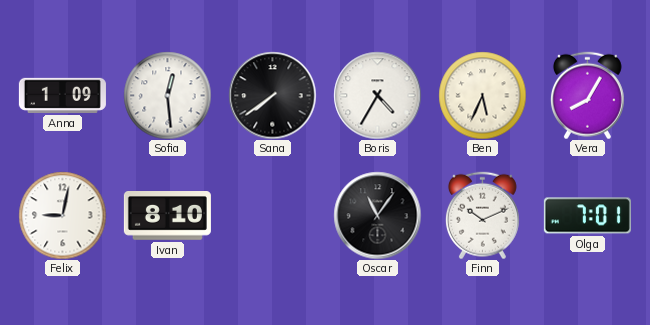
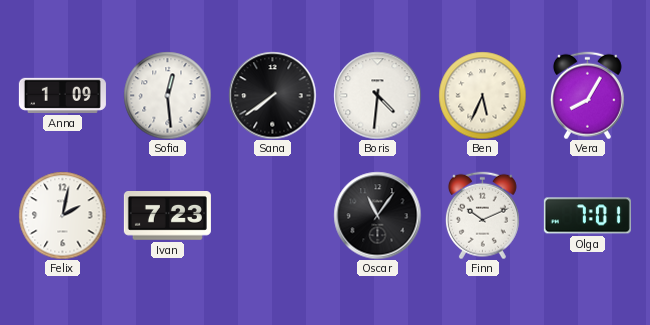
Boris: 4:35 -> 4:31 (377, 95)
Felix: 9:02 -> 2:02 (62, 215)
Ivan: 8:10 -> 7:23 (167, 216)
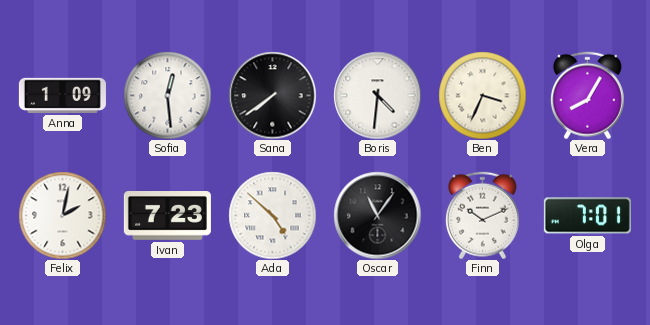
Ben: 5:34 -> 3:34 (482, 95)
Ada: none -> 4:52 (272, 215)
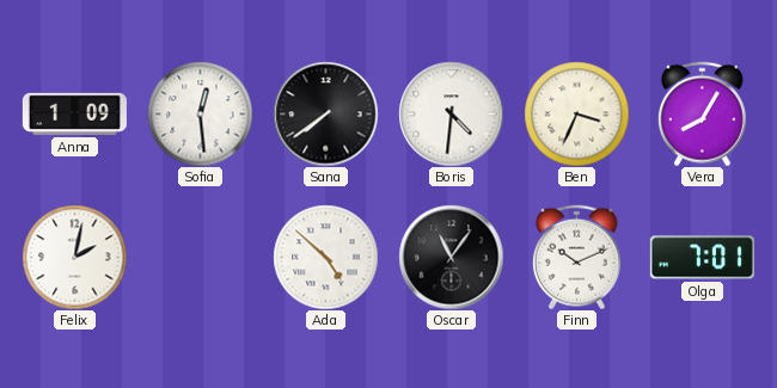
Ivan: 7:23 -> none (167, 216)
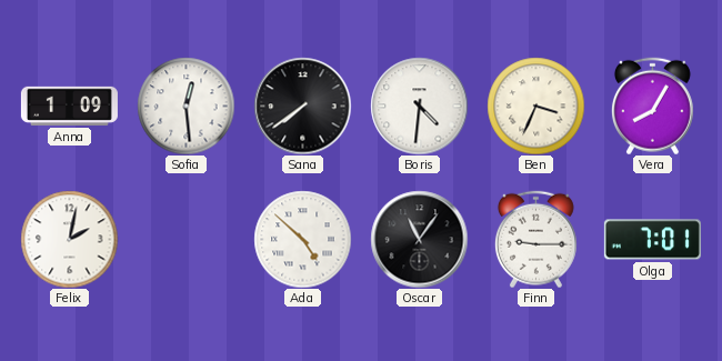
Finn: 10:11 -> 9:15 (535, 239)
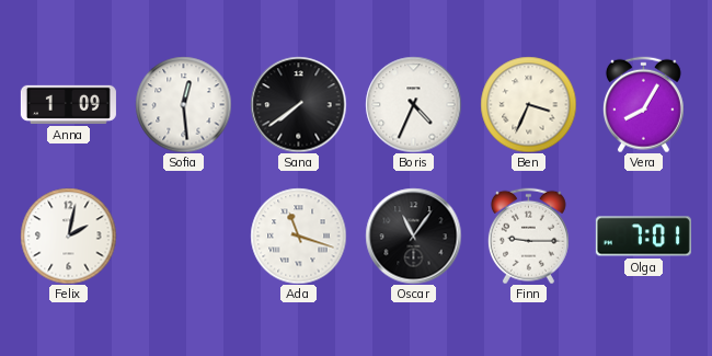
Boris: 4:31 -> 4:34 (413, 104)
Ada: 4:52 -> 11:18 (298, 236)
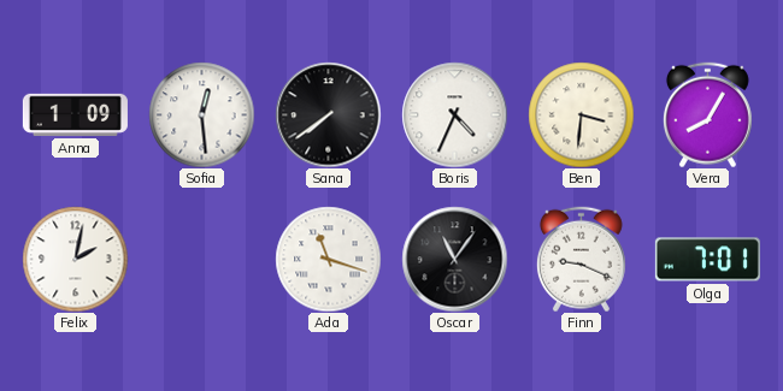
Ben: 3:34 -> 3:31 (581, 114)
Finn: 9:15 -> 9:19 (581, 259)
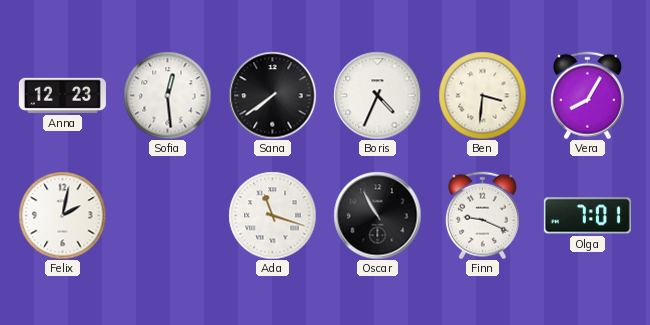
Anna: 1:09 -> 12:23 (62, 95)
Oscar: 11:06 -> 10:55 (377, 215)
